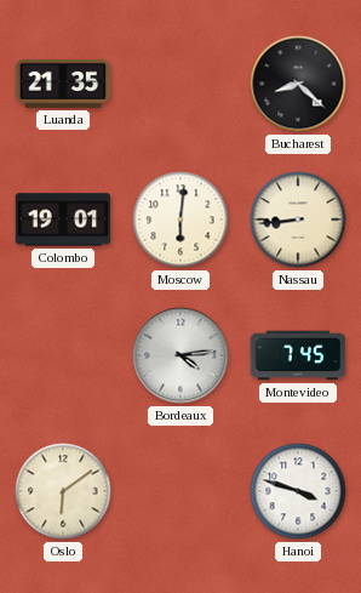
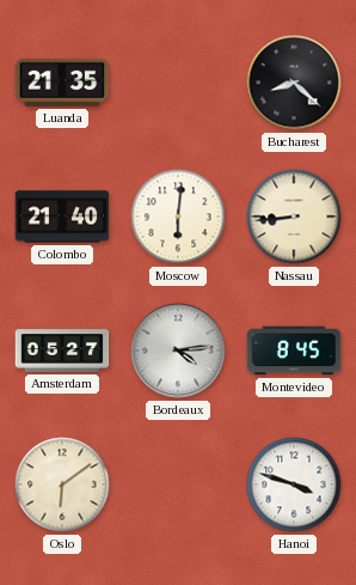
Colombo: 19:01 -> 21:40 (62, 217)
Amsterdam: none -> 05:27 (62, 351)
Montevideo: 7:45 -> 8:45 (294, 351)
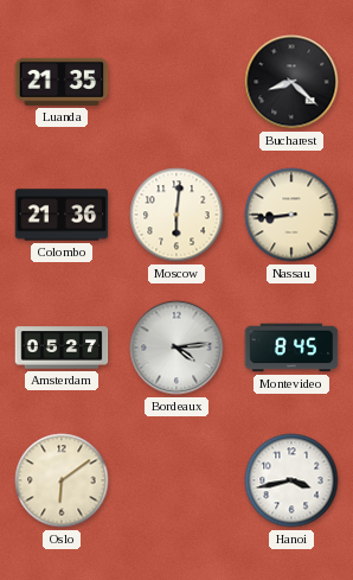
Colombo: 21:40 -> 21:36 (62, 215)
Hanoi: 3:48 -> 3:43 (291, 480)
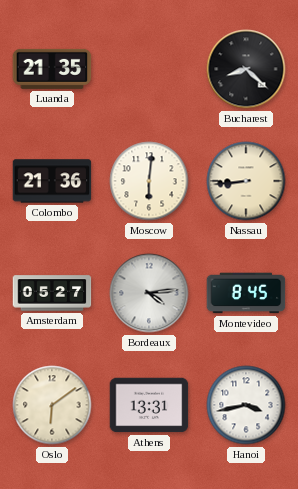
Athens: none -> 13:31 (149, 405)
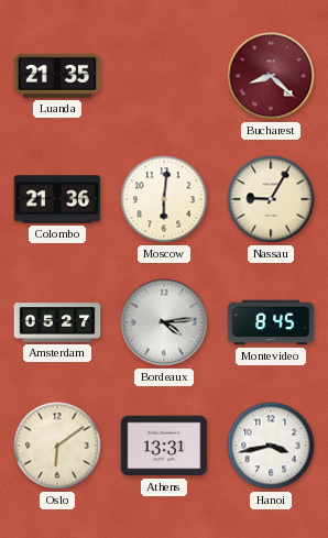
Bucharest dial: black -> burgundy (271, 76)
Nassau: 8:44 -> 9:05 (271, 199)
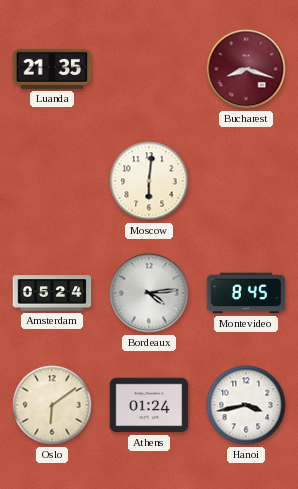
Bucharest: 8:22 -> 8:18 (246, 69)
Colombo: 21:36 -> none (57, 199)
Nassau: 9:05 -> none (271, 199)
Amsterdam: 05:27 -> 05:24 (52, 293)
Athens: 13:31 -> 01:24 (149, 405)
